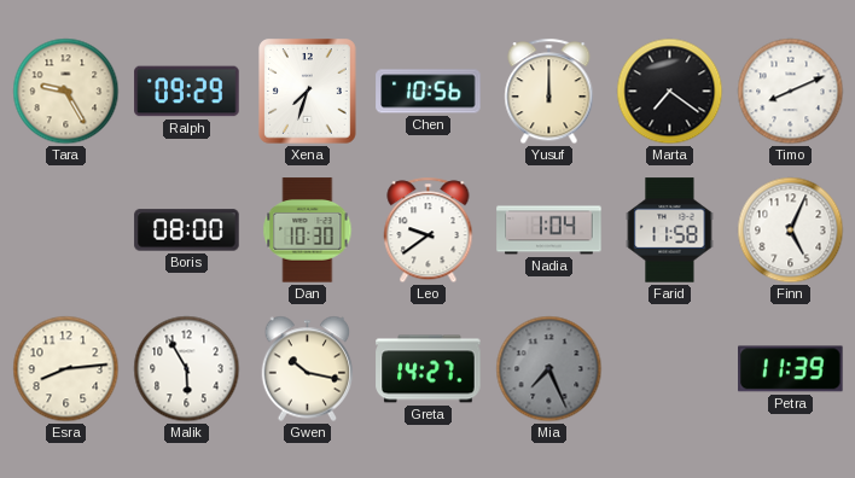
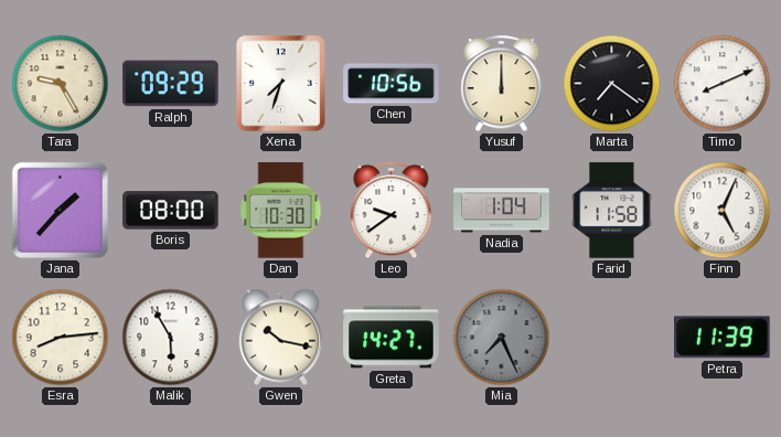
Jana: none -> 1:37 (61, 211)
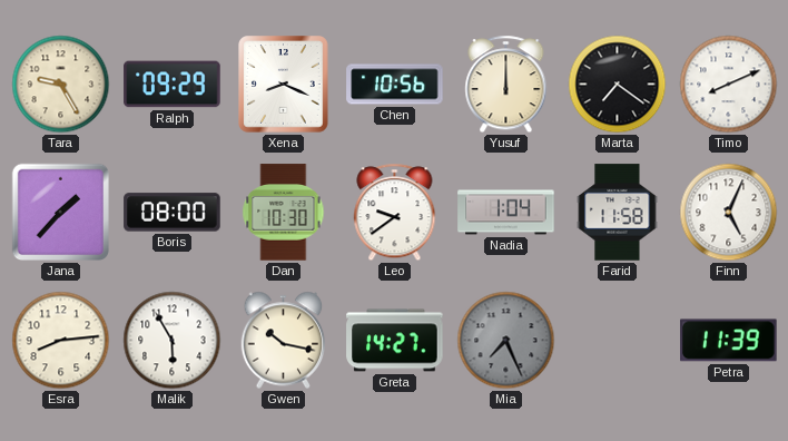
Xena: 7:33 -> 8:19 (284, 85)
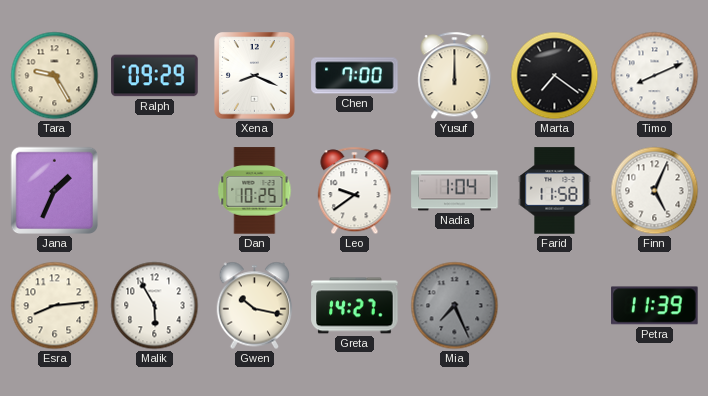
Chen: 10:56 -> 7:00 (355, 76)
Jana: 1:37 -> 1:34 (55, 191)
Boris: 08:00 -> none (173, 213)
Dan: 10:30 -> 10:25 (255, 191)
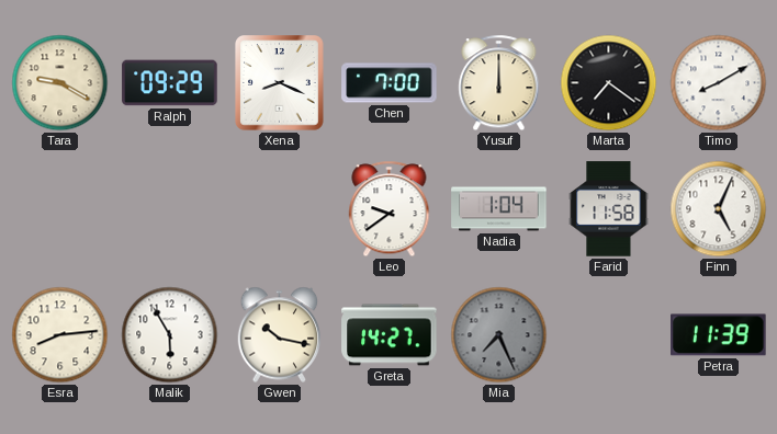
Tara: 9:25 -> 9:20 (60, 83)
Timo: 8:11 -> 8:10 (719, 83)
Jana: 1:34 -> none (55, 191)
Dan: 10:25 -> none (255, 191)
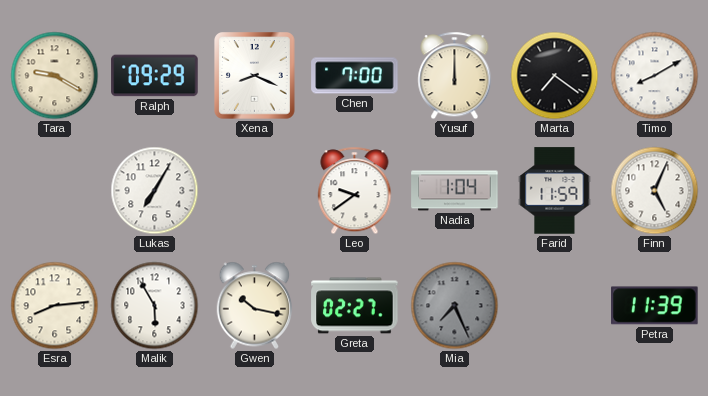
Lukas: none -> 7:05 (155, 191)
Farid: 11:58 -> 11:59 (555, 191)
Greta: 14:27 -> 02:27 (355, 306)
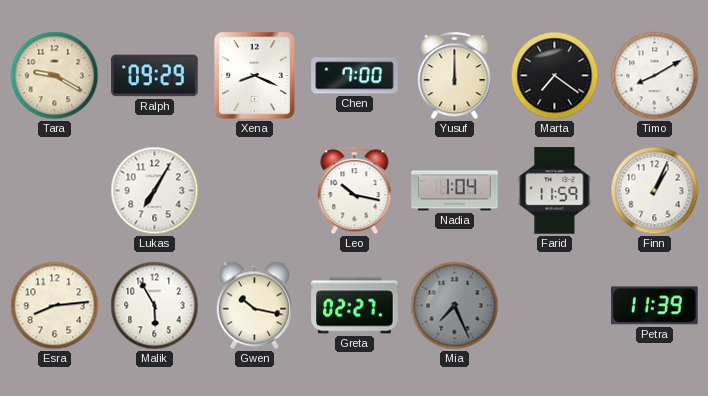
Leo: 9:39 -> 10:17 (355, 191)
Finn: 5:04 -> 1:04 (655, 191)
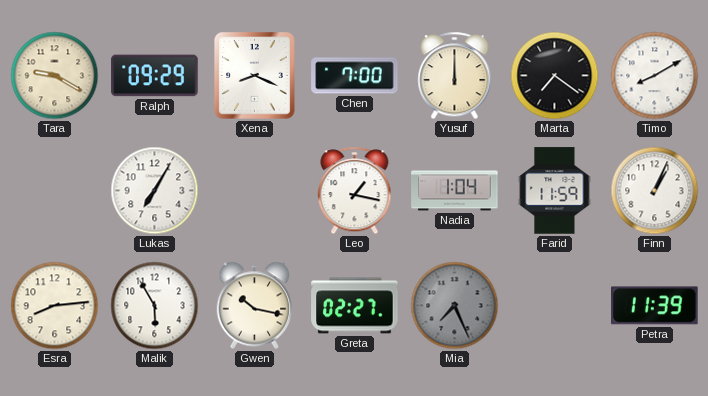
Leo: 10:17 -> 1:17 (355, 191)
